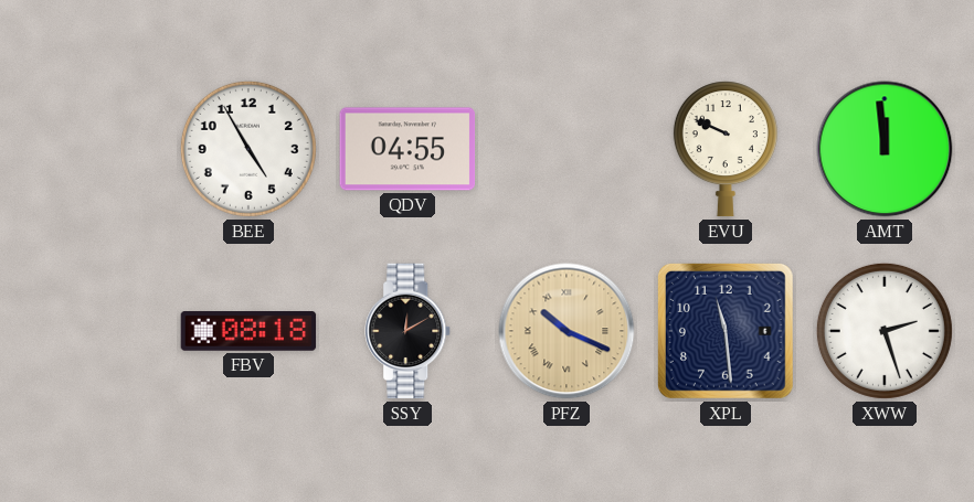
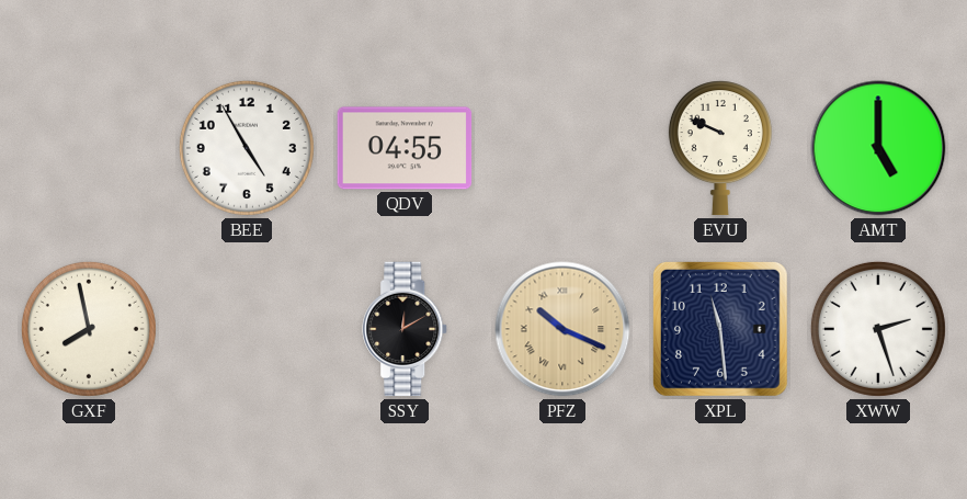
AMT: 11:59 -> 5:00 (878, 148)
GXF: none -> 7:58 (89, 329)
FBV: 08:18 -> none (248, 332)
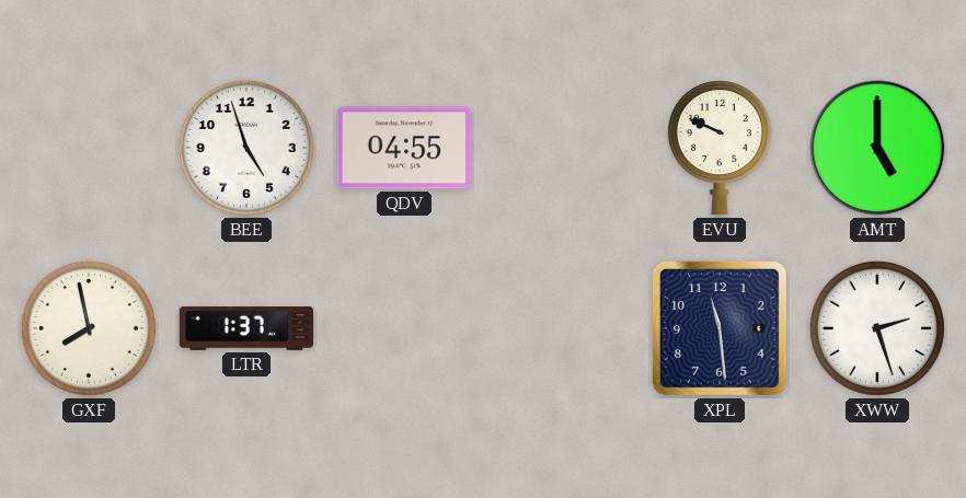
BEE: 4:55 -> 4:57 (246, 148)
LTR: none -> 1:37 (246, 328)
SSY: 12:10 -> none (406, 329)
PFZ: 10:19 -> none (562, 329)
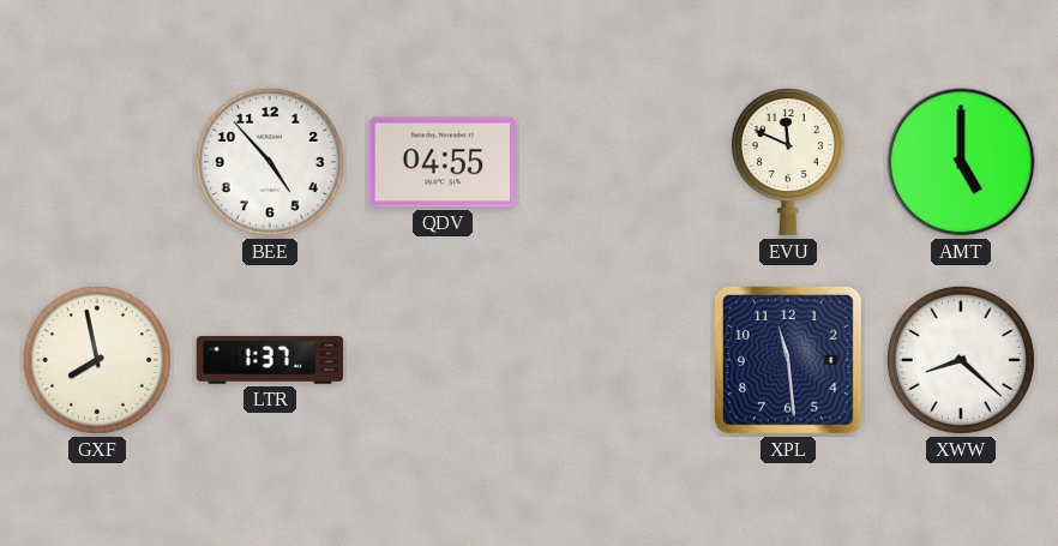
BEE: 4:57 -> 4:53 (270, 162)
EVU: 9:49 -> 11:49 (788, 162)
XWW: 2:27 -> 8:22 (961, 360)
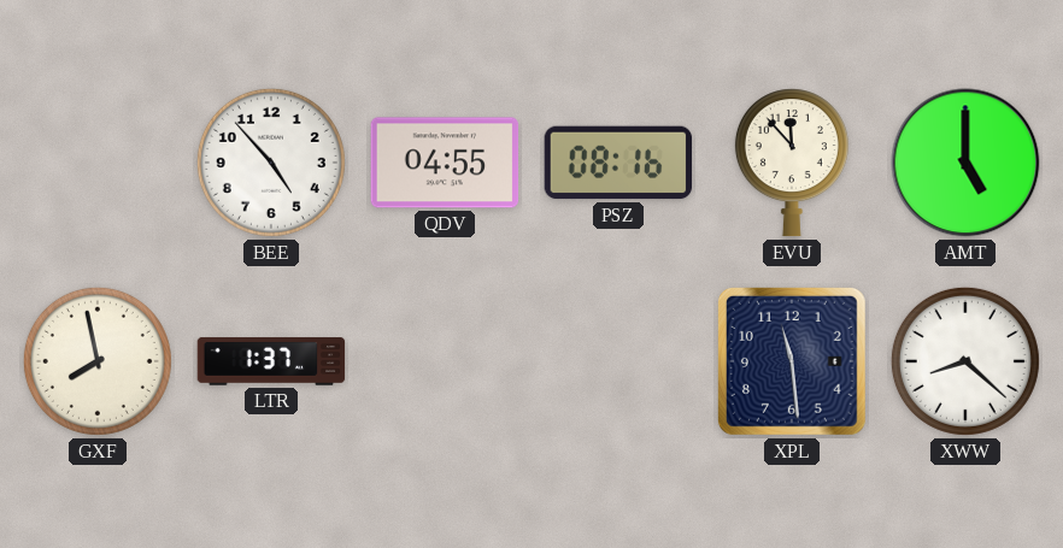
PSZ: none -> 08:16 (618, 163)
EVU: 11:49 -> 11:53 (792, 163)
